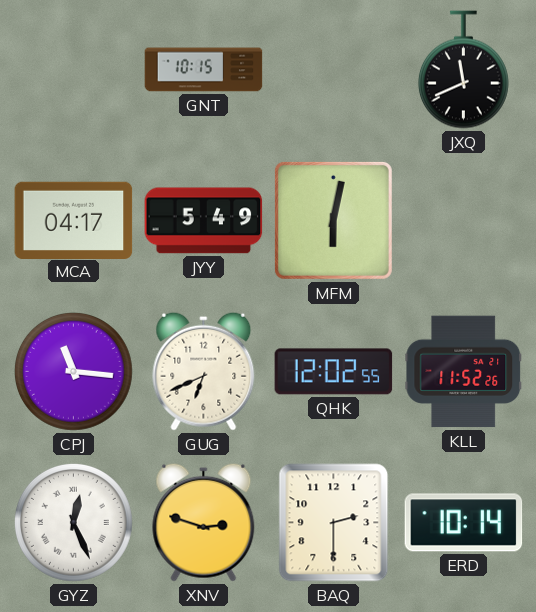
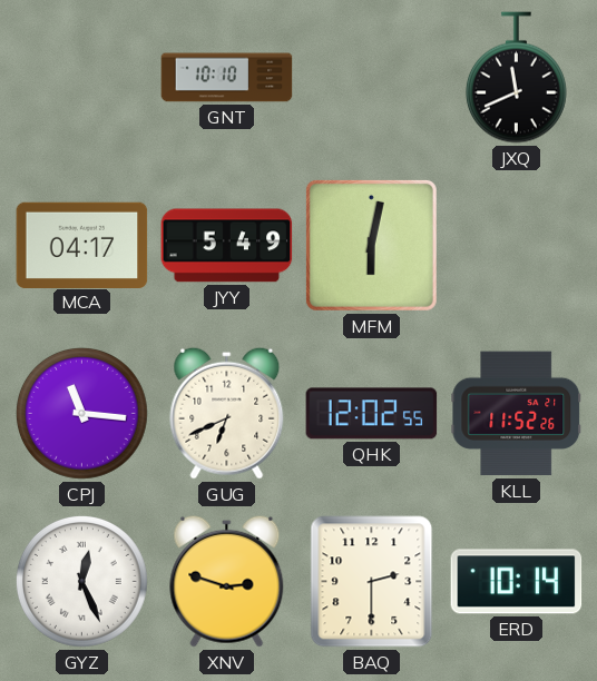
GNT: 10:15 -> 10:10 (227, 78)
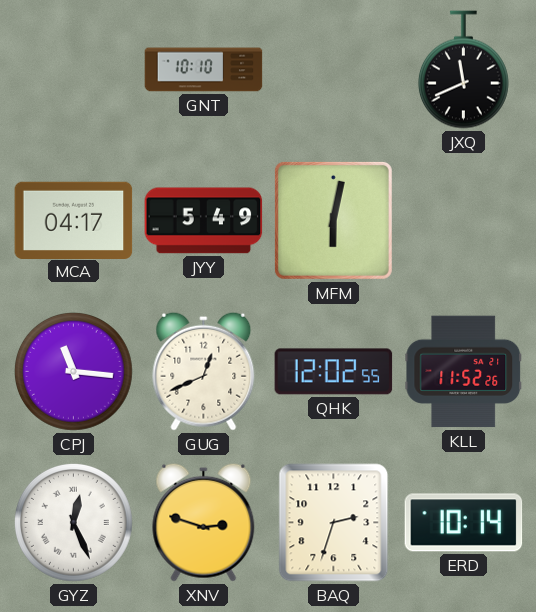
GUG: 6:41 -> 12:41 (204, 371)
BAQ: 2:30 -> 2:33 (334, 523)
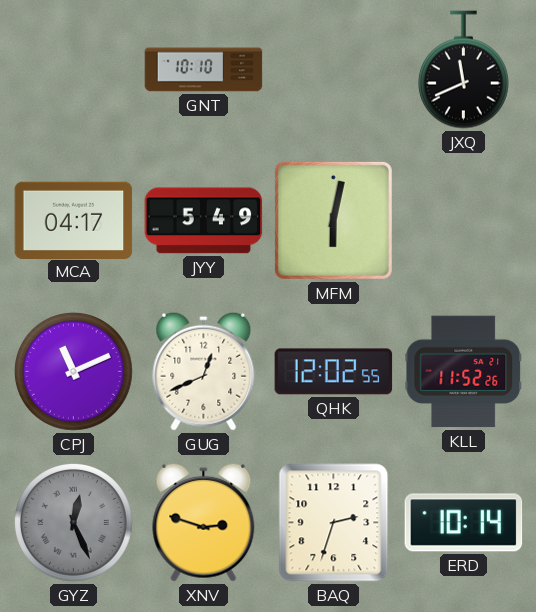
CPJ: 11:16 -> 11:11 (73, 371)
GYZ dial: white -> grey (73, 522)
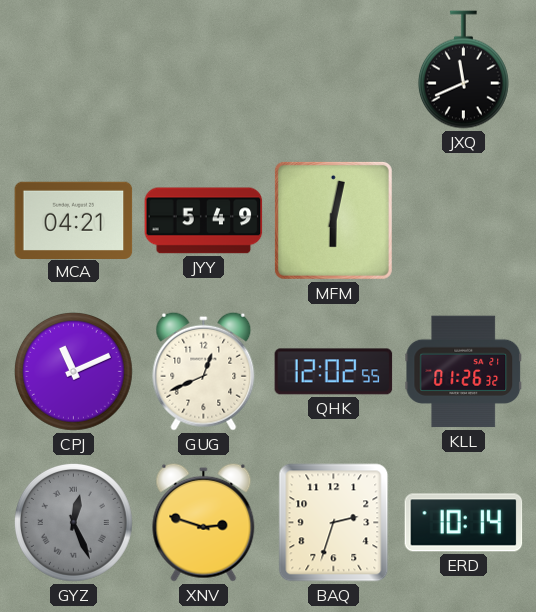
GNT: 10:10 -> none (204, 70)
MCA: 04:17 -> 04:21 (74, 220)
KLL: 11:52 -> 01:26 (464, 372)
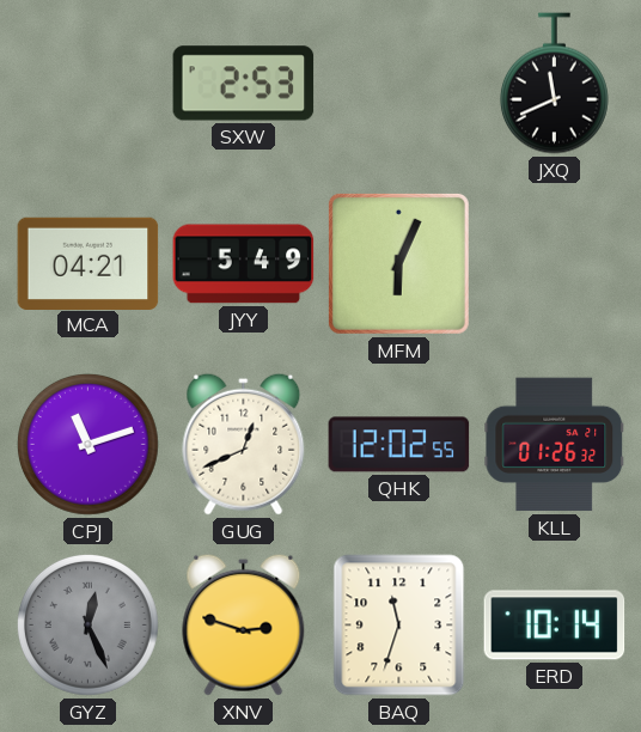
SXW: none -> 2:53 (244, 84)
MFM: 6:02 -> 6:04 (398, 263)
CPJ: 11:11 -> 11:12 (87, 444)
BAQ: 2:33 -> 11:33 (399, 626)
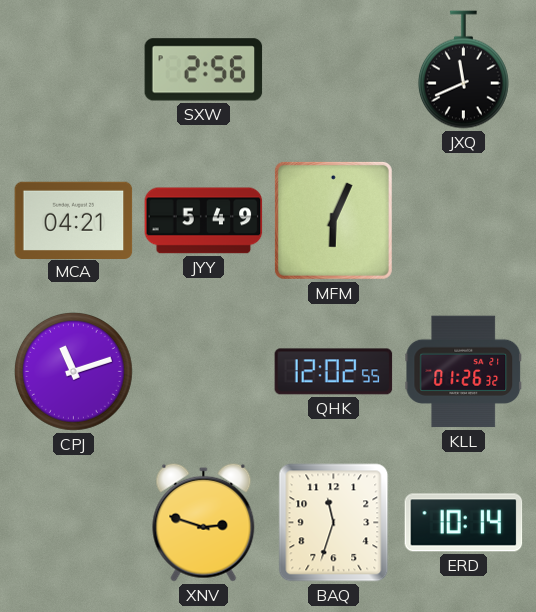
SXW: 2:53 -> 2:56 (204, 70)
GUG: 12:41 -> none (244, 444)
GYZ: 12:26 -> none (87, 624)
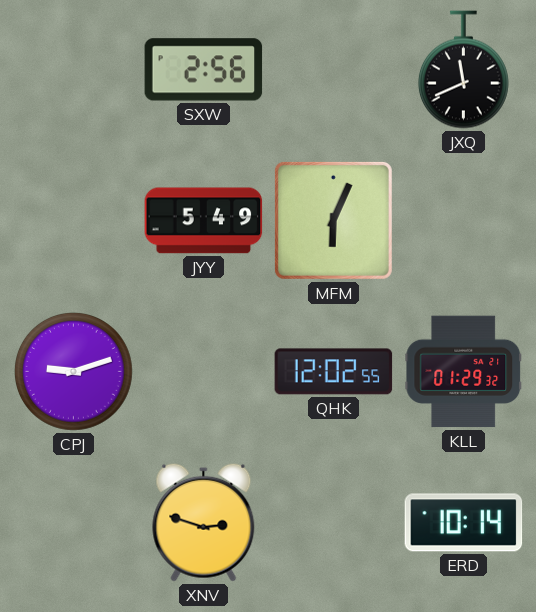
MCA: 04:21 -> none (74, 220)
CPJ: 11:12 -> 9:12 (73, 371)
KLL: 01:26 -> 01:29 (464, 372)
BAQ: 11:33 -> none (334, 523)
